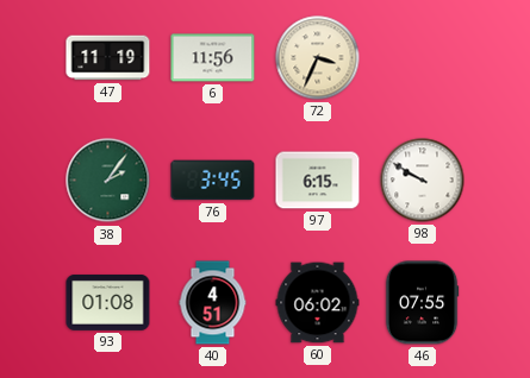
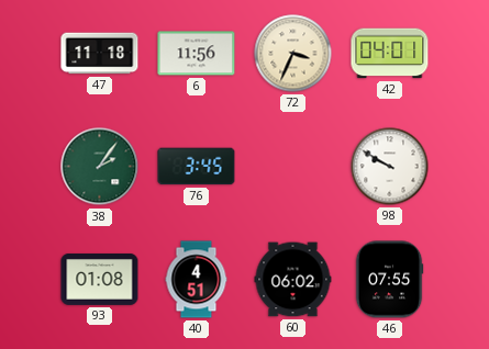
47: 11:19 -> 11:18 (100, 54)
42: none -> 04:01 (390, 54)
97: 6:15 -> none (318, 181)
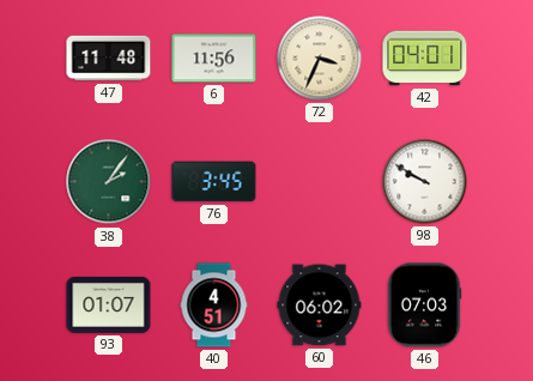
47: 11:18 -> 11:48 (109, 59)
93: 01:08 -> 01:07 (109, 304)
46: 07:55 -> 07:03 (424, 306)
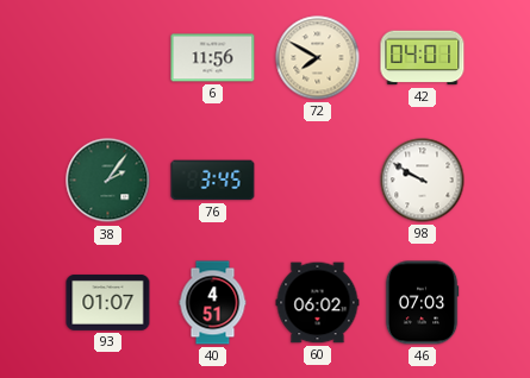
47: 11:48 -> none (109, 59)
72: 3:34 -> 7:50 (318, 58)
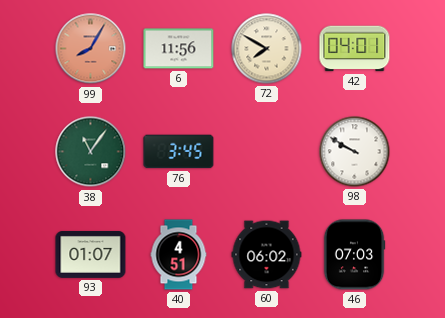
99: none -> 8:05 (91, 49)
38: 2:06 -> 11:06 (91, 152)
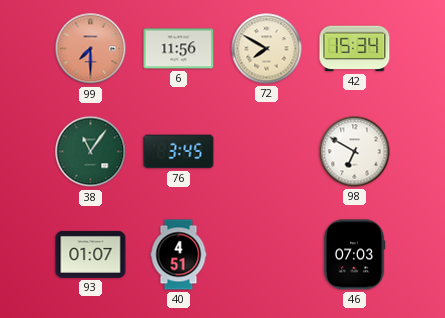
99: 8:05 -> 7:30 (91, 49)
42: 04:01 -> 15:34 (355, 49)
98: 9:50 -> 6:50 (355, 152)
60: 06:02 -> none (267, 255)
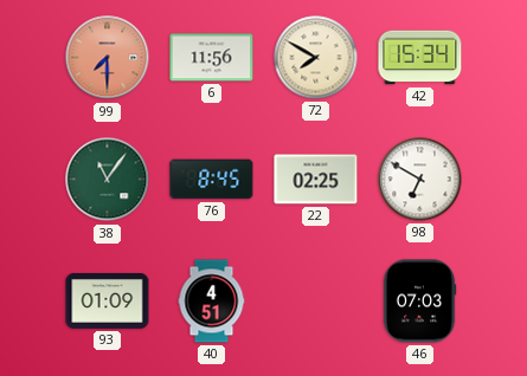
76: 3:45 -> 8:45 (212, 180)
22: none -> 02:25 (316, 180)
93: 01:07 -> 01:09 (108, 300)
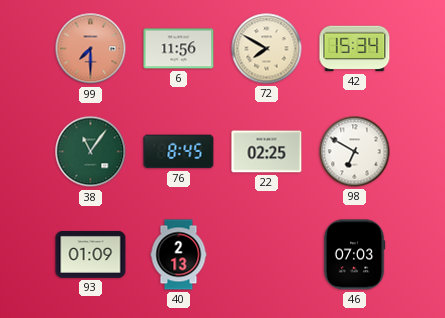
40: 4:51 -> 2:13 (179, 255)
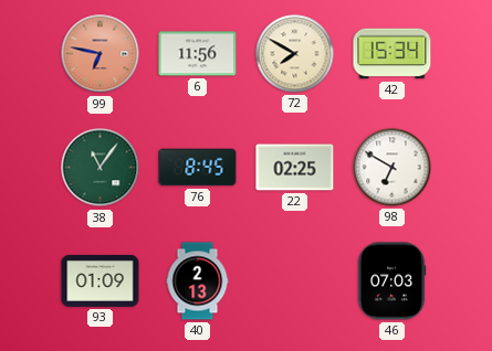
99: 7:30 -> 6:47 (101, 54)
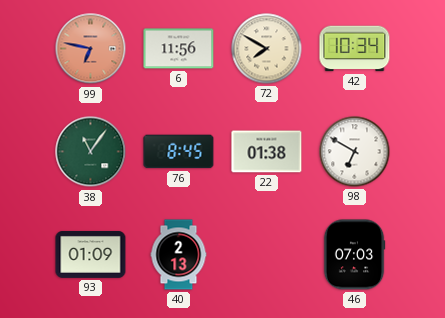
42: 15:34 -> 10:34 (355, 49)
22: 02:25 -> 01:38 (267, 152)
